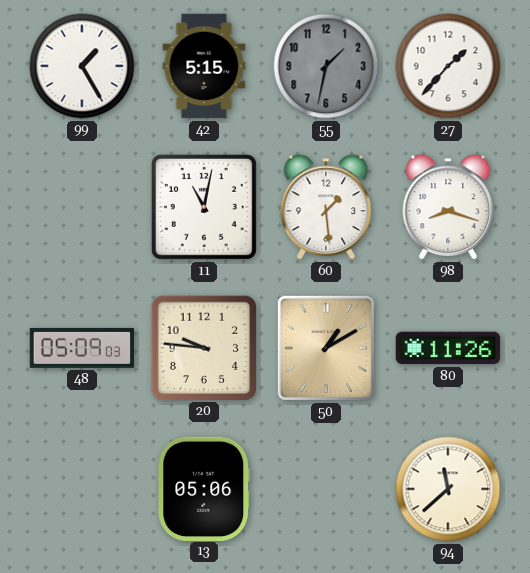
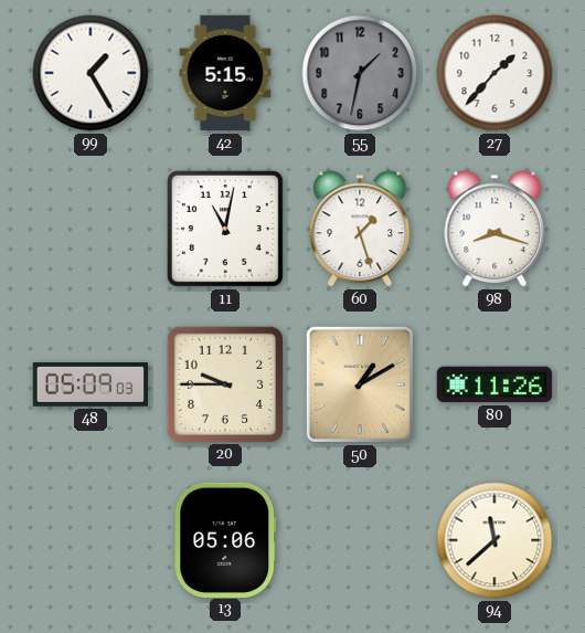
60: 1:29 -> 1:27 (360, 229)
20: 9:46 -> 9:45 (224, 383)
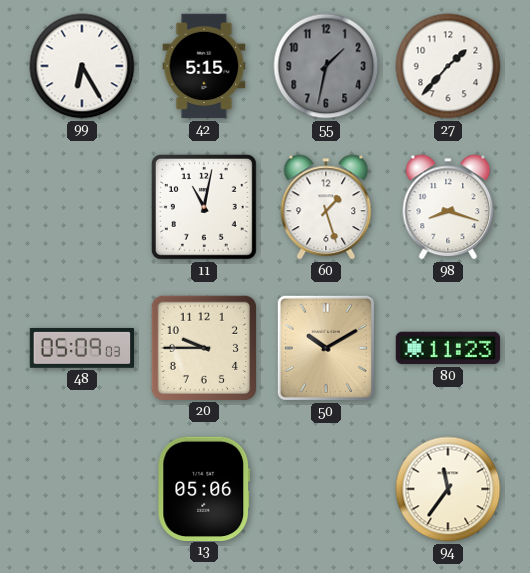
99: 1:25 -> 6:25 (82, 66)
50: 1:10 -> 10:10 (326, 348)
80: 11:26 -> 11:23 (448, 348)
94: 11:38 -> 11:36 (448, 489)
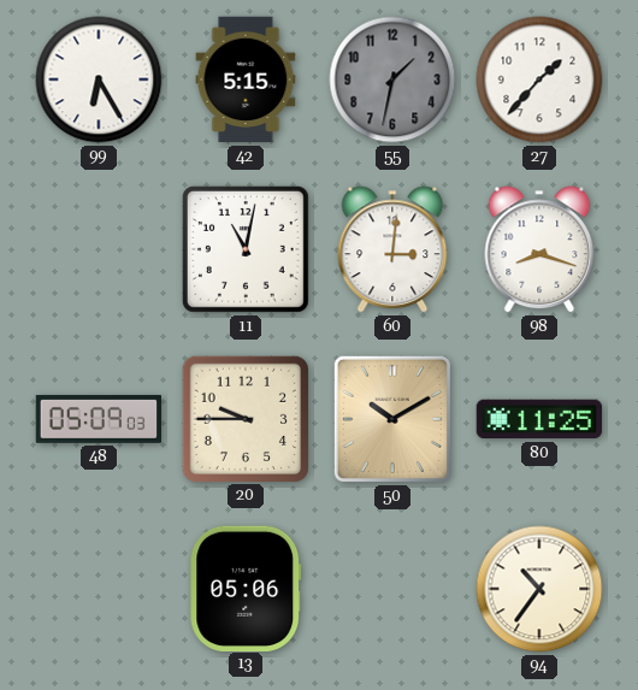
60: 1:27 -> 3:01 (392, 249)
80: 11:23 -> 11:25 (539, 419)
94: 11:36 -> 10:36 (539, 589)
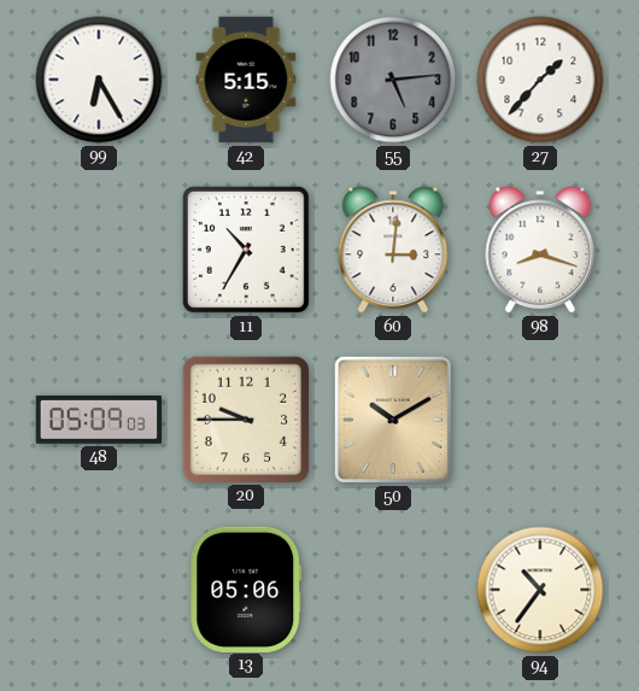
55: 1:32 -> 5:14 (393, 80)
11: 11:02 -> 10:35 (246, 250)
80: 11:25 -> none (539, 419)
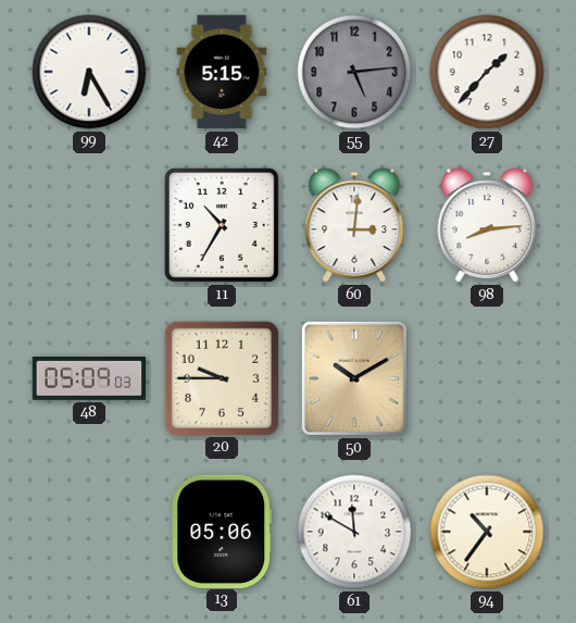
98: 8:18 -> 8:14 (487, 225)
61: none -> 11:50 (354, 532)
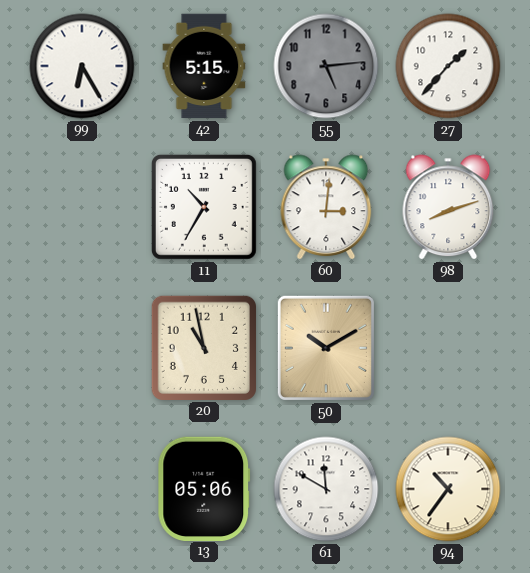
98: 8:14 -> 8:12 (448, 207)
48: 05:09 -> none (89, 378)
20: 9:45 -> 10:58 (203, 347)
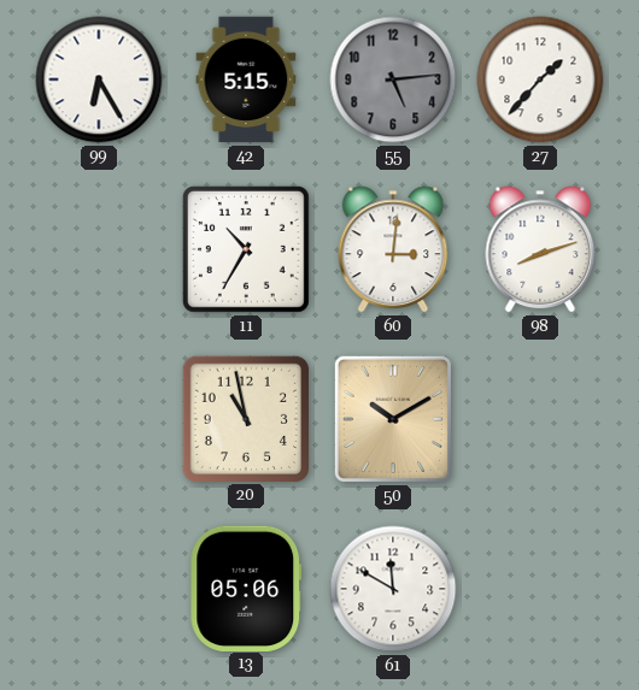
94: 10:36 -> none (448, 489)
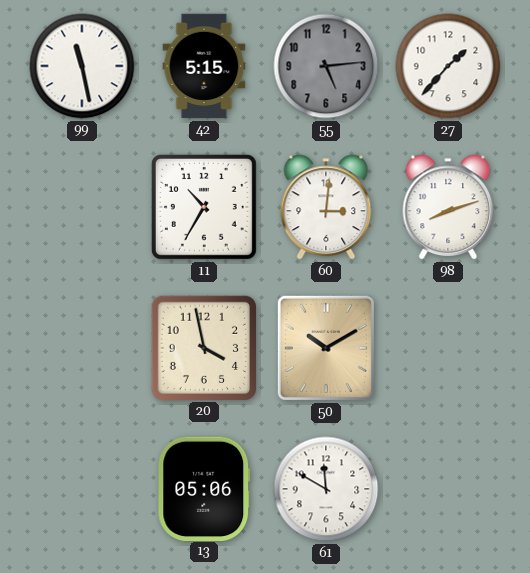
99: 6:25 -> 11:28 (82, 66)
20: 10:58 -> 3:58 (203, 347)
